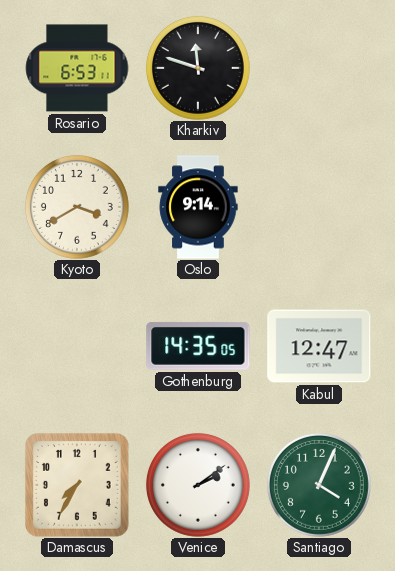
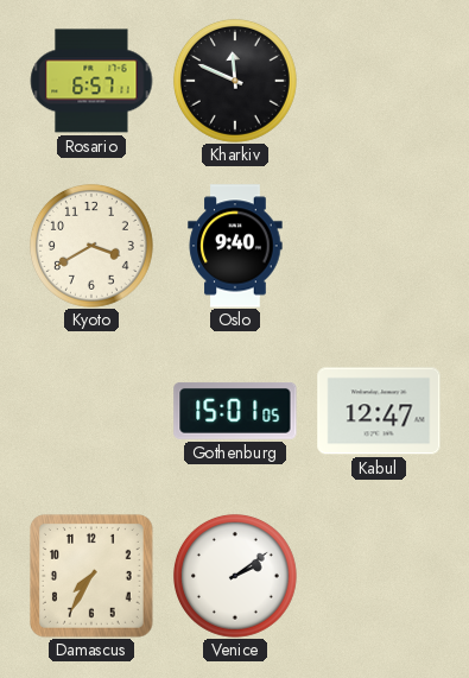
Rosario: 6:53 -> 6:57 (91, 81)
Kharkiv: 11:48 -> 11:49 (235, 81)
Oslo: 9:14 -> 9:40 (235, 246)
Gothenburg: 14:35 -> 15:01 (235, 411)
Santiago: 4:04 -> none (319, 485)
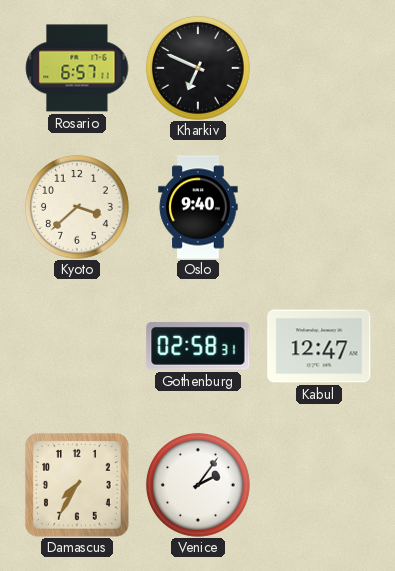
Kharkiv: 11:49 -> 6:49 (198, 68)
Kyoto: 3:40 -> 3:38 (77, 207)
Gothenburg: 15:01 -> 02:58 (198, 346)
Venice: 2:09 -> 2:06 (198, 485)
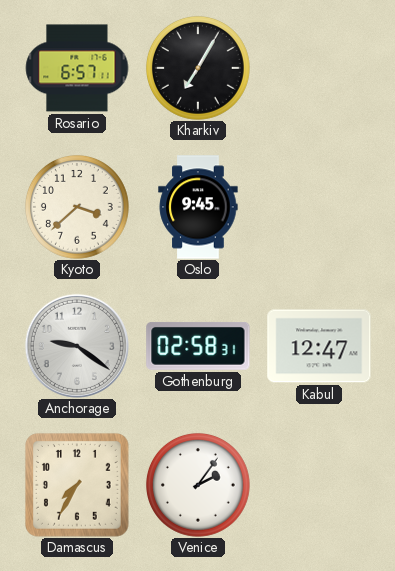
Kharkiv: 6:49 -> 7:05 (198, 68)
Oslo: 9:40 -> 9:45 (198, 207)
Anchorage: none -> 9:21 (77, 346)
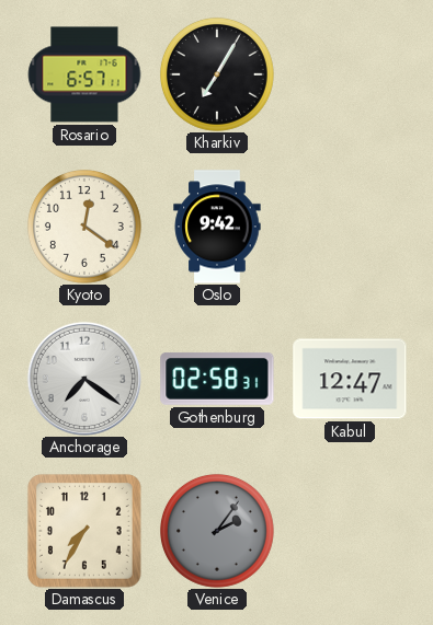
Kyoto: 3:38 -> 12:21 (84, 227)
Oslo: 9:45 -> 9:42 (217, 227)
Anchorage: 9:21 -> 7:21 (84, 379)
Venice dial: white -> grey (217, 531)
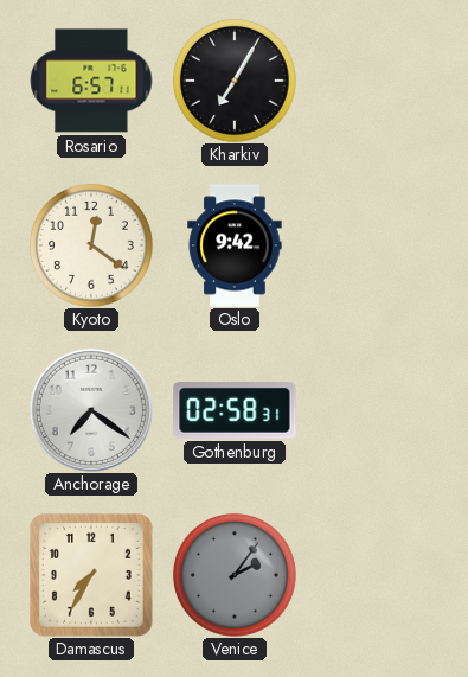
Kabul: 12:47 -> none (350, 379)
